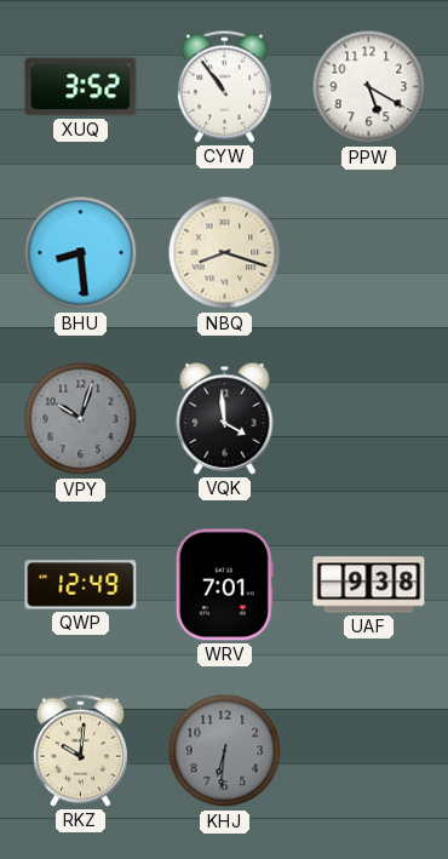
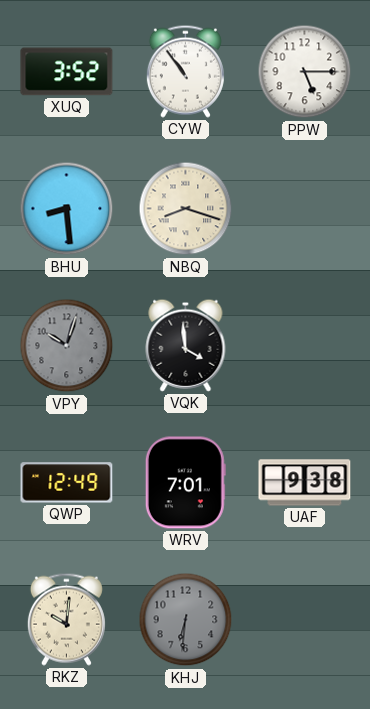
PPW: 5:20 -> 5:15 (305, 72)
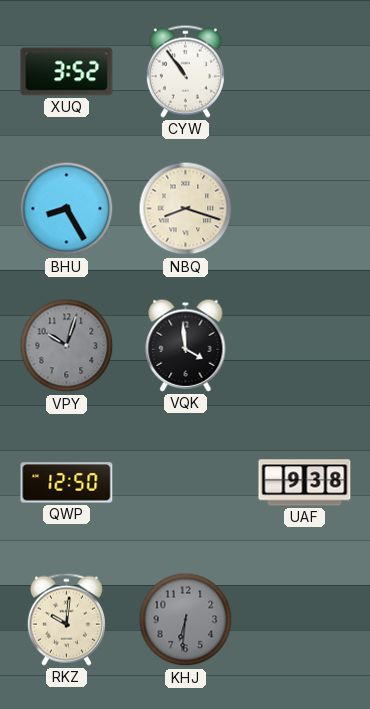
PPW: 5:15 -> none (305, 72)
BHU: 8:29 -> 8:25 (67, 209)
QWP: 12:49 -> 12:50 (67, 483)
WRV: 7:01 -> none (185, 483)
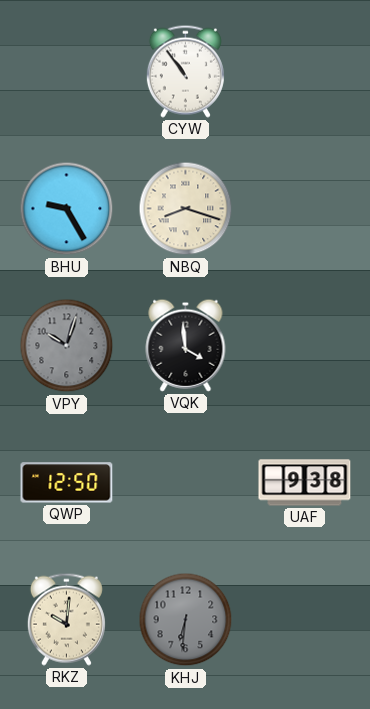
XUQ: 3:52 -> none (67, 72)
BHU: 8:25 -> 9:25 (67, 209)
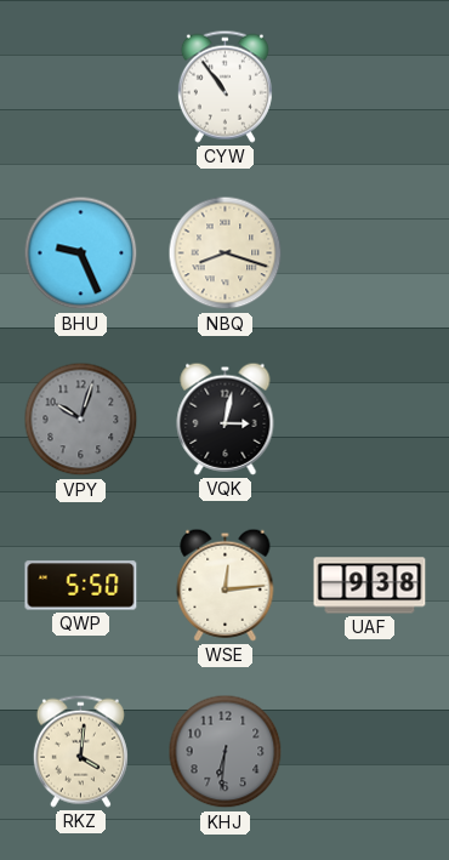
BHU: 9:25 -> 9:26 (81, 254)
VQK: 3:59 -> 3:02 (226, 418)
QWP: 12:50 -> 5:50 (81, 586)
WSE: none -> 12:14 (226, 585)
RKZ: 10:01 -> 4:01 (80, 751)
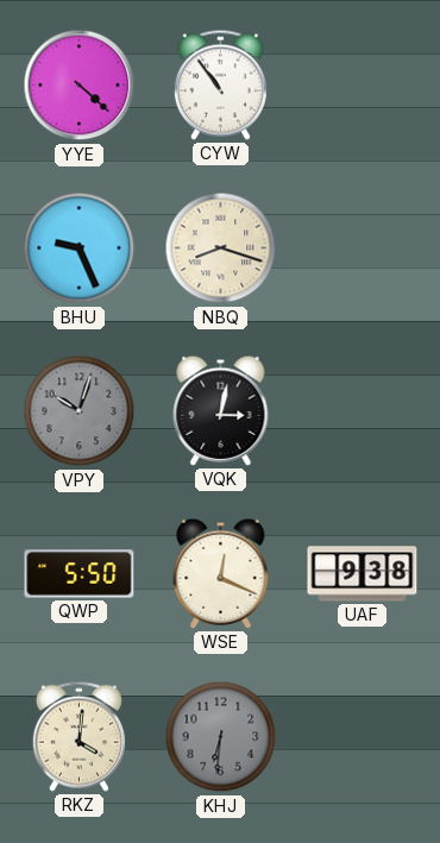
YYE: none -> 4:22 (80, 86)
WSE: 12:14 -> 12:19 (221, 573)
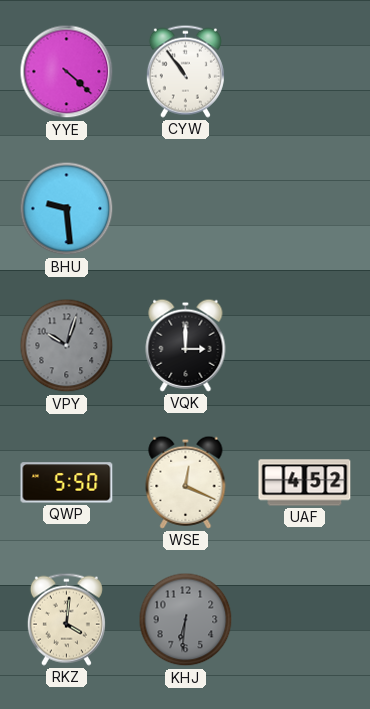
BHU: 9:26 -> 9:29 (67, 209)
NBQ: 8:18 -> none (221, 249)
VQK: 3:02 -> 3:00 (186, 345)
UAF: 9:38 -> 4:52 (305, 483)
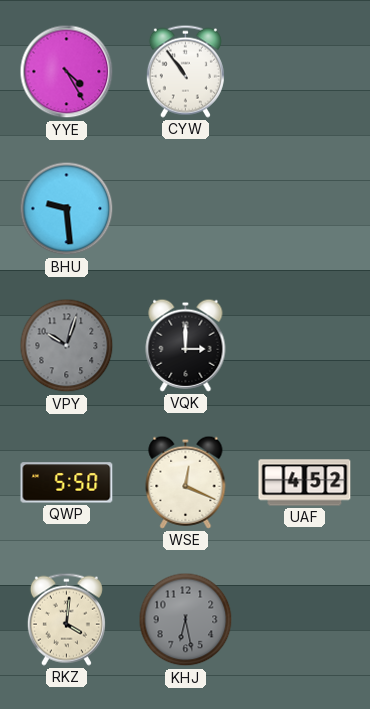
YYE: 4:22 -> 4:25 (67, 72)
KHJ: 6:31 -> 6:28 (186, 620)
